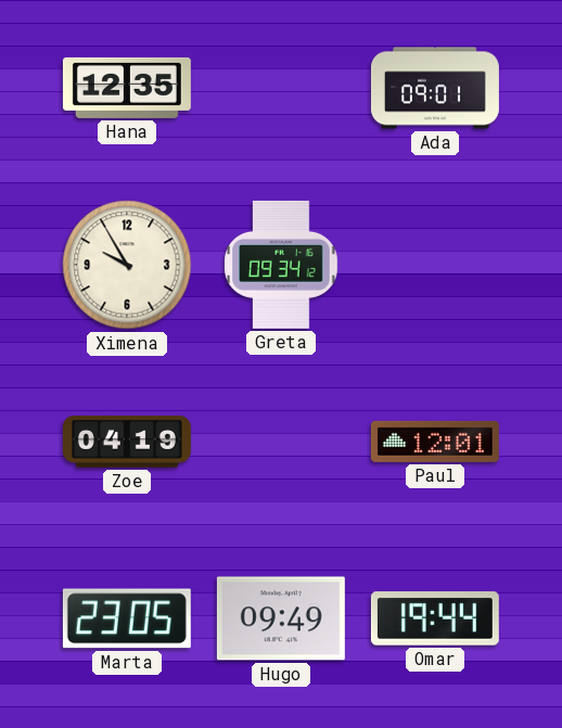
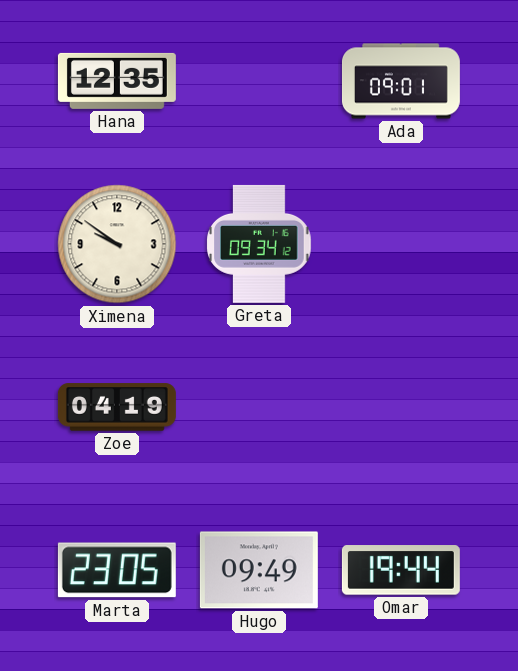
Ximena: 9:55 -> 9:51 (117, 244)
Paul: 12:01 -> none (435, 442)
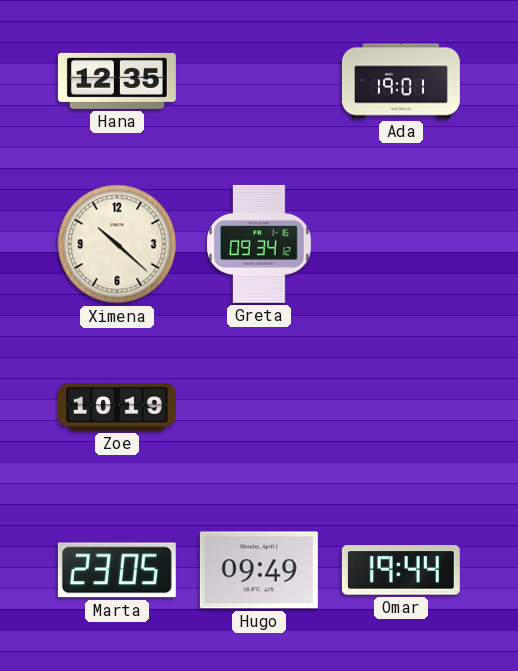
Ada: 09:01 -> 19:01 (401, 81)
Ximena: 9:51 -> 10:22 (117, 244)
Zoe: 04:19 -> 10:19 (117, 407)
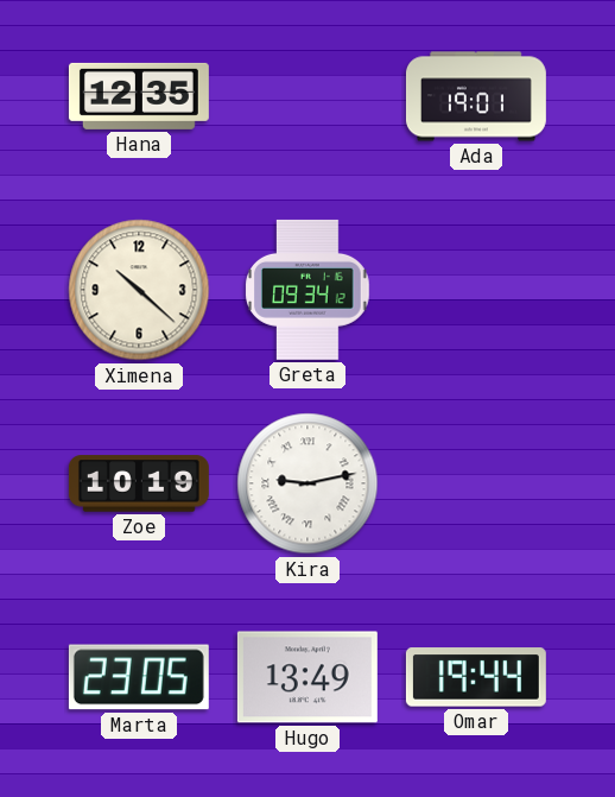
Kira: none -> 9:13 (307, 483)
Hugo: 09:49 -> 13:49 (307, 677)
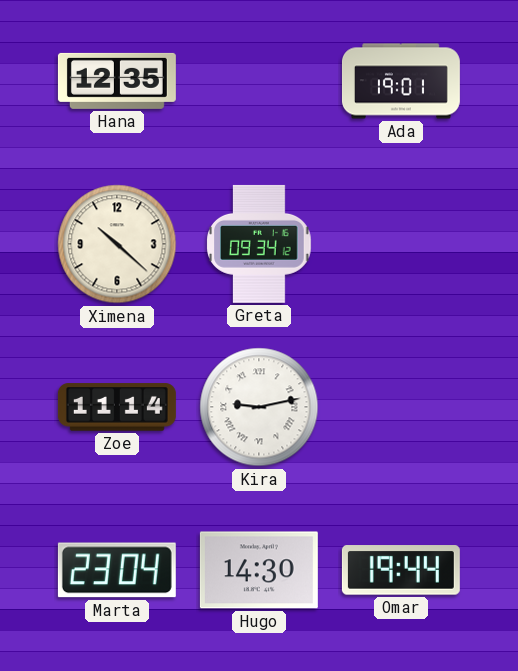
Zoe: 10:19 -> 11:14 (117, 407)
Marta: 23:05 -> 23:04 (117, 570)
Hugo: 13:49 -> 14:30 (259, 570)
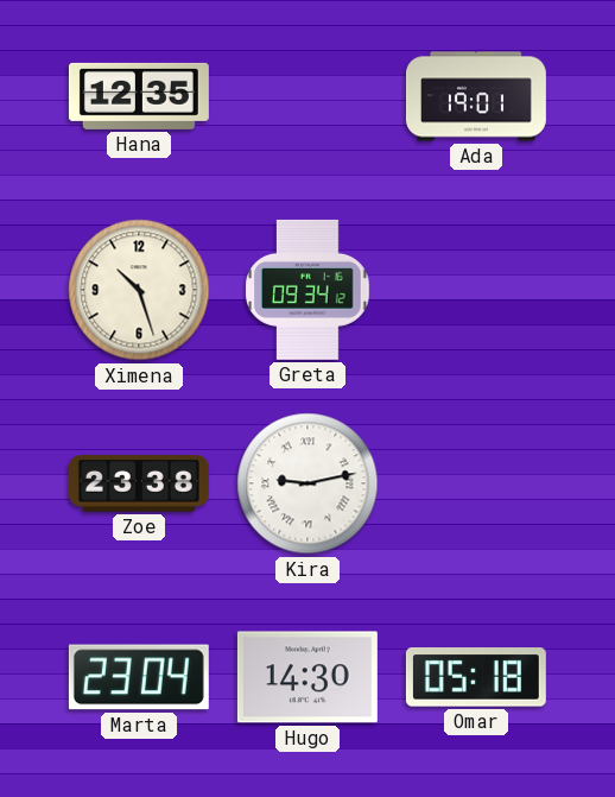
Ximena: 10:22 -> 10:27 (139, 290)
Zoe: 11:14 -> 23:38 (139, 483)
Omar: 19:44 -> 05:18 (476, 677)
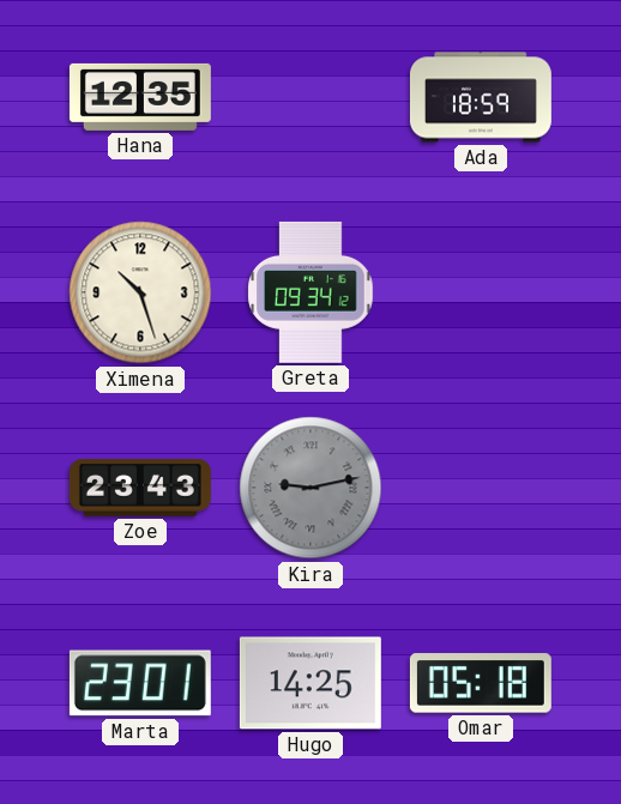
Ada: 19:01 -> 18:59 (481, 97)
Zoe: 23:38 -> 23:43 (140, 488)
Kira dial: white -> grey (310, 488)
Marta: 23:04 -> 23:01 (140, 683)
Hugo: 14:30 -> 14:25 (310, 683)
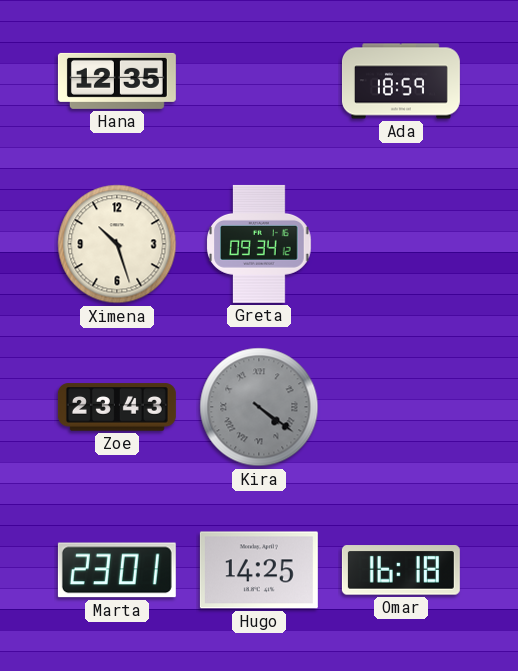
Kira: 9:13 -> 4:21 (259, 407)
Omar: 05:18 -> 16:18 (401, 570)
